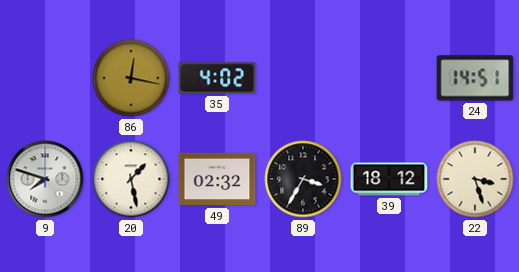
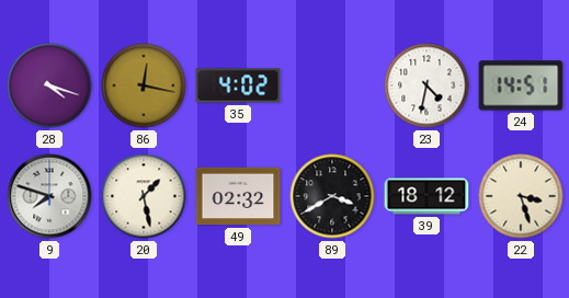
28: none -> 4:18 (49, 85)
23: none -> 4:32 (426, 85)
89: 3:35 -> 3:40 (332, 196)
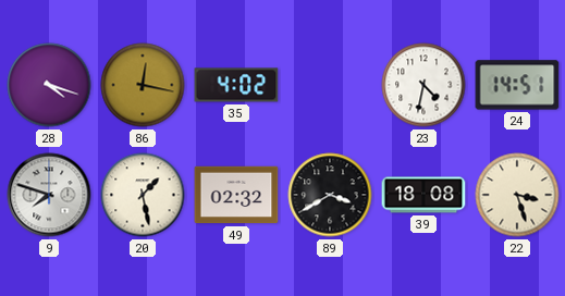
39: 18:12 -> 18:08 (423, 195)
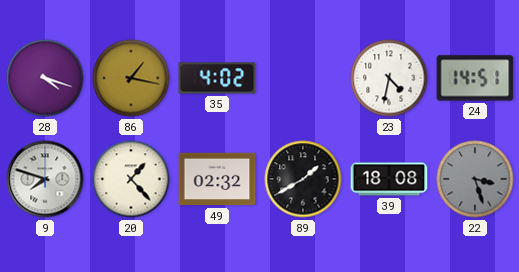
86: 12:17 -> 1:17 (131, 78)
20: 1:28 -> 1:23 (131, 179)
89: 3:40 -> 1:40 (303, 179)
22 dial: cream -> grey (475, 179)
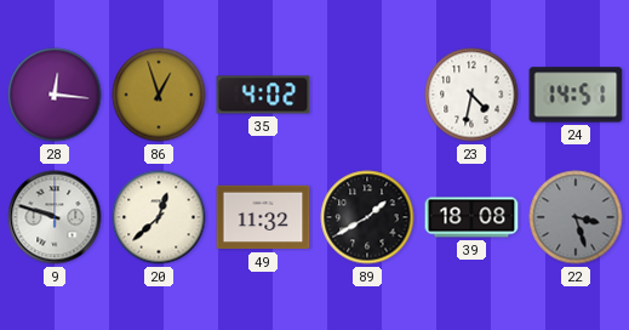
28: 4:18 -> 12:16 (55, 95)
86: 1:17 -> 12:57 (159, 95)
9: 7:48 -> 9:48 (55, 217)
20: 1:23 -> 12:38 (159, 217)
49: 02:32 -> 11:32 (263, 217)
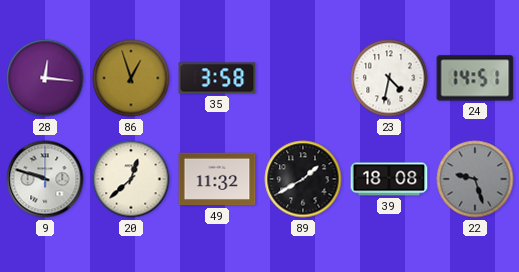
35: 4:02 -> 3:58 (217, 78)
22: 3:27 -> 9:27 (475, 179)
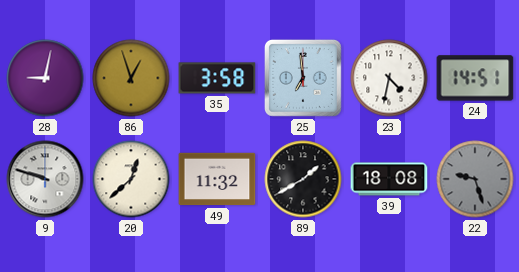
28: 12:16 -> 9:02 (45, 78)
25: none -> 6:59 (303, 78)
